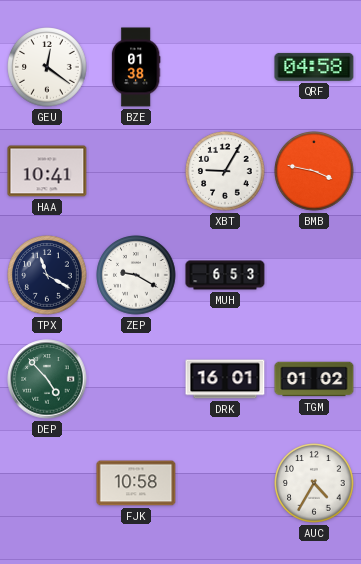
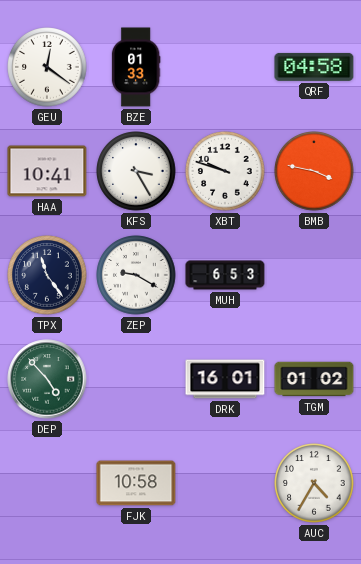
BZE: 01:38 -> 01:33 (136, 67)
KFS: none -> 3:25 (136, 171)
XBT: 9:05 -> 9:48 (225, 171)
TPX: 11:20 -> 11:24 (47, 275)
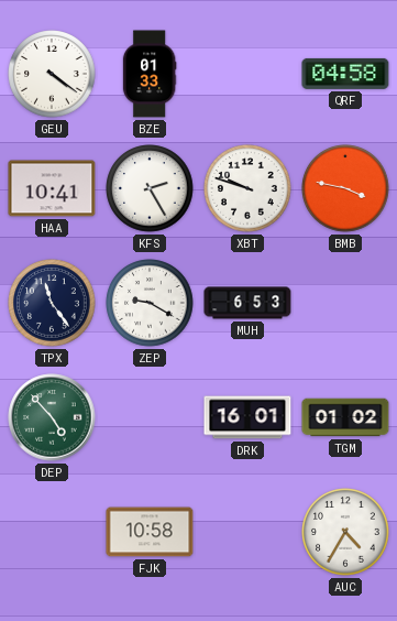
GEU: 12:21 -> 4:21 (52, 74)
KFS: 3:25 -> 2:25 (150, 188)
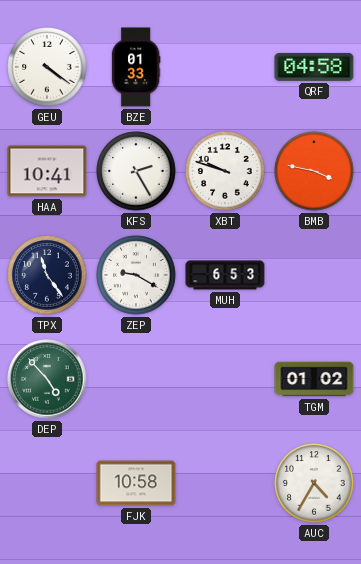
DRK: 16:01 -> none (247, 417)
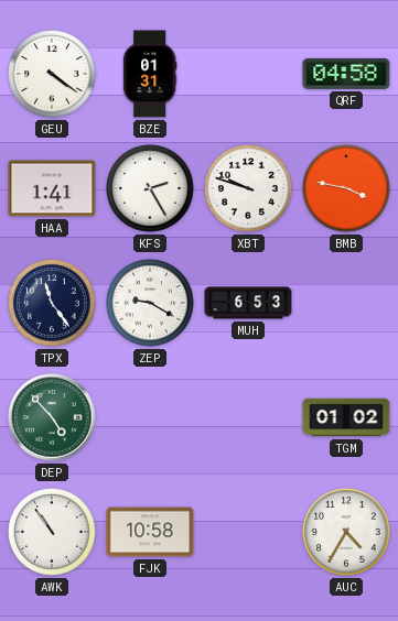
BZE: 01:33 -> 01:31 (150, 74)
HAA: 10:41 -> 1:41 (52, 188)
AWK: none -> 10:54 (52, 532)
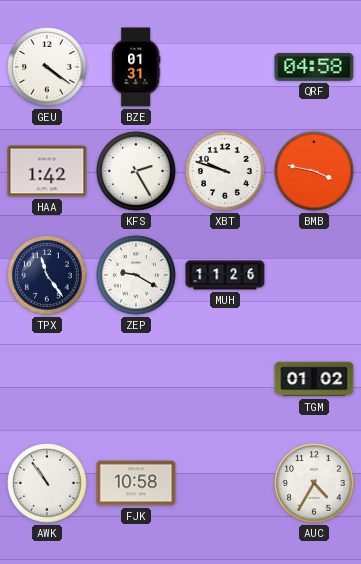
HAA: 1:41 -> 1:42 (47, 171)
MUH: 6:53 -> 11:26 (225, 275)
DEP: 4:53 -> none (52, 417)
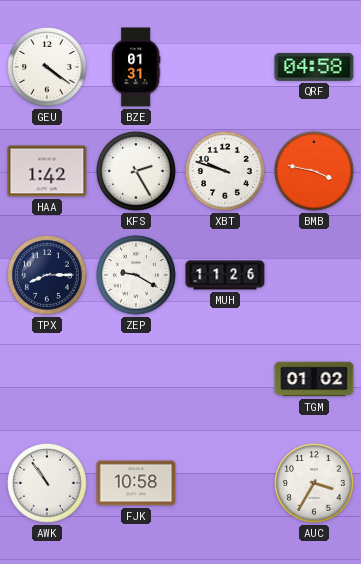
TPX: 11:24 -> 8:15 (47, 275)
AUC: 4:35 -> 3:35 (314, 483)
